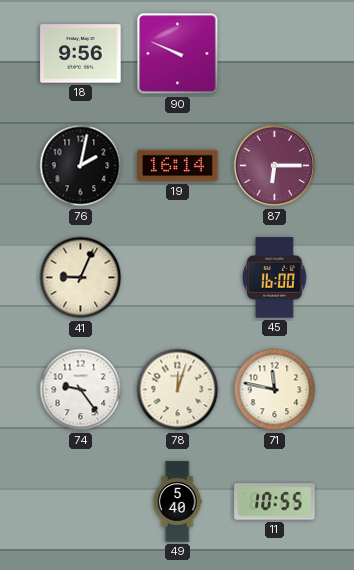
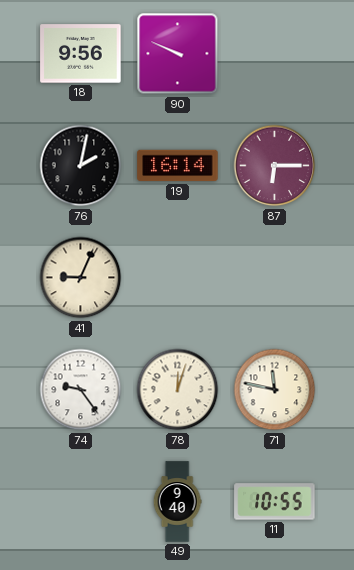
45: 16:00 -> none (275, 278)
49: 5:40 -> 9:40 (177, 502)
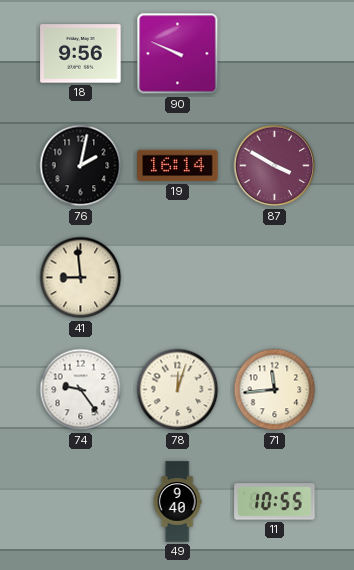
87: 6:15 -> 3:50 (275, 166)
41: 9:04 -> 8:59 (81, 278)
71: 11:47 -> 11:44 (275, 390)
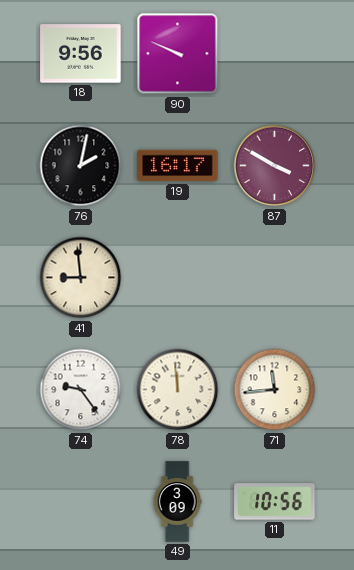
19: 16:14 -> 16:17 (178, 166)
78: 12:03 -> 11:59 (178, 390)
49: 9:40 -> 3:09 (177, 502)
11: 10:55 -> 10:56 (275, 502)
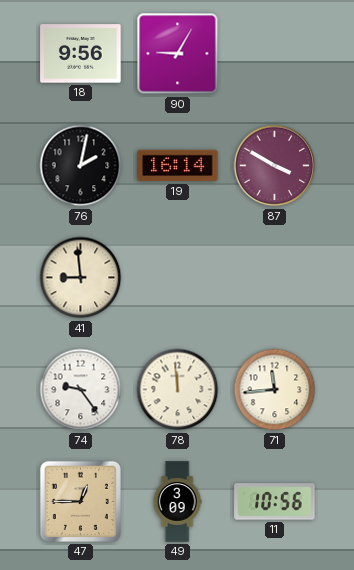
90: 9:49 -> 9:05 (178, 54)
19: 16:17 -> 16:14 (178, 166)
47: none -> 12:45 (80, 501)
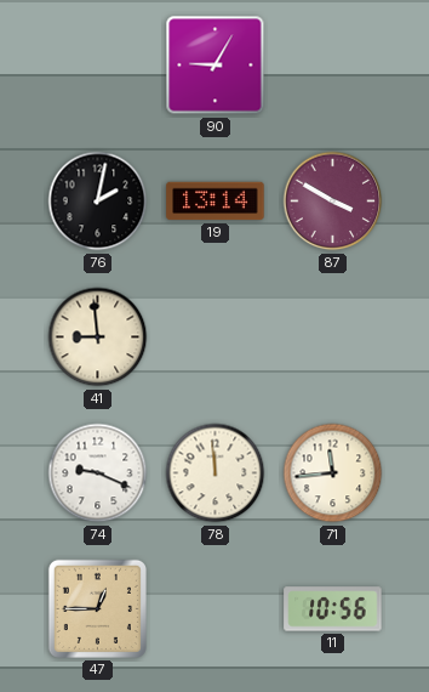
18: 9:56 -> none (81, 54)
19: 16:14 -> 13:14 (216, 202)
74: 9:24 -> 9:19 (98, 473)
49: 3:09 -> none (177, 502)
